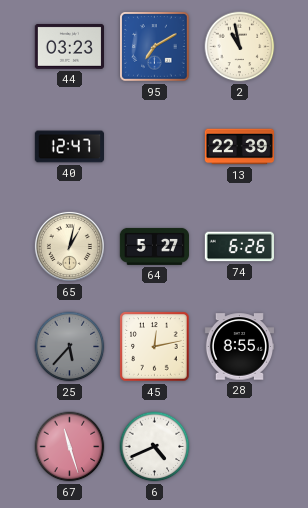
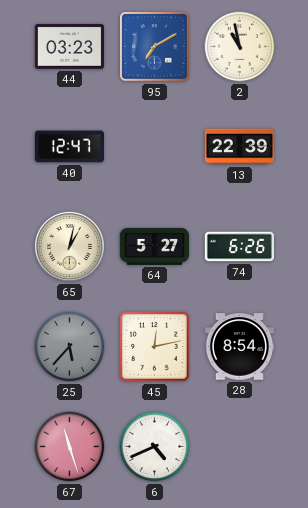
28: 8:55 -> 8:54 (239, 347)
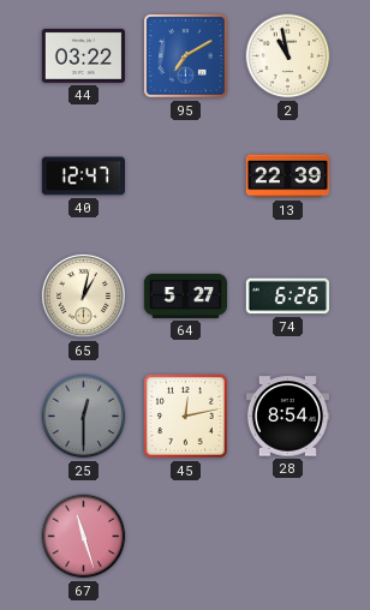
44: 03:23 -> 03:22 (83, 55)
25: 5:37 -> 12:30 (84, 417)
6: 4:41 -> none (155, 447)
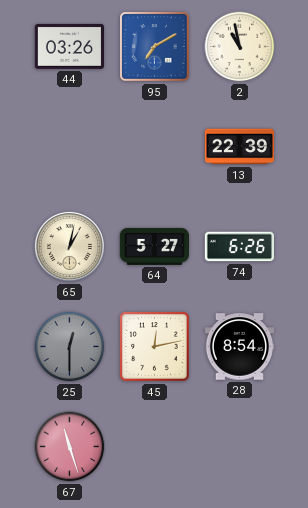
44: 03:22 -> 03:26 (69, 46)
40: 12:47 -> none (83, 177)
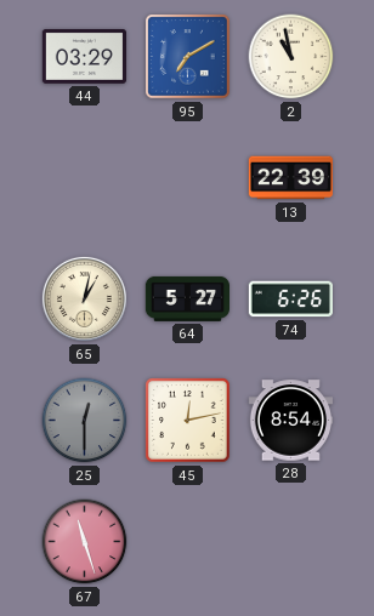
44: 03:26 -> 03:29 (84, 56)
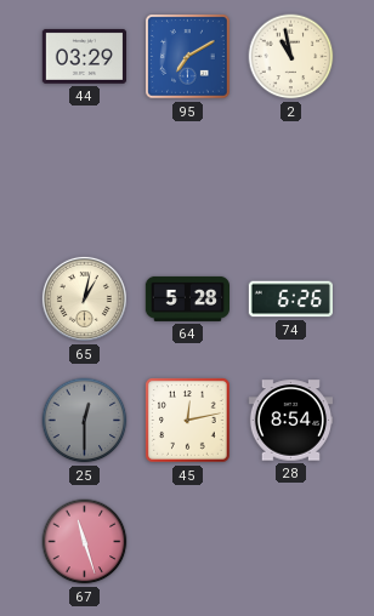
13: 22:39 -> none (290, 178)
64: 5:27 -> 5:28 (187, 298)
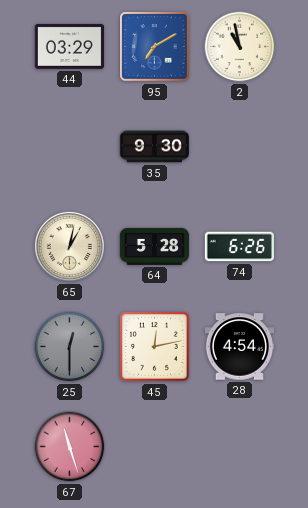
35: none -> 9:30 (154, 147)
28: 8:54 -> 4:54 (239, 347)
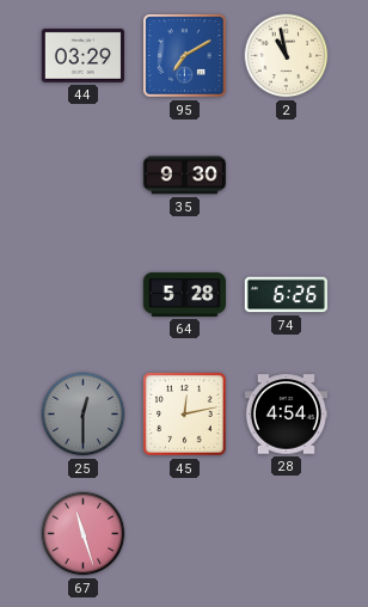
65: 1:02 -> none (69, 246)
